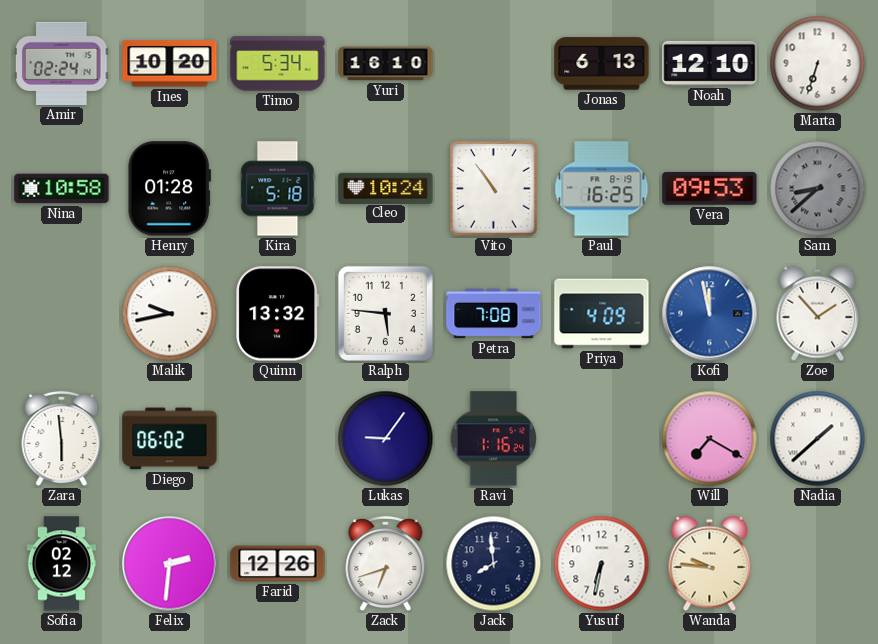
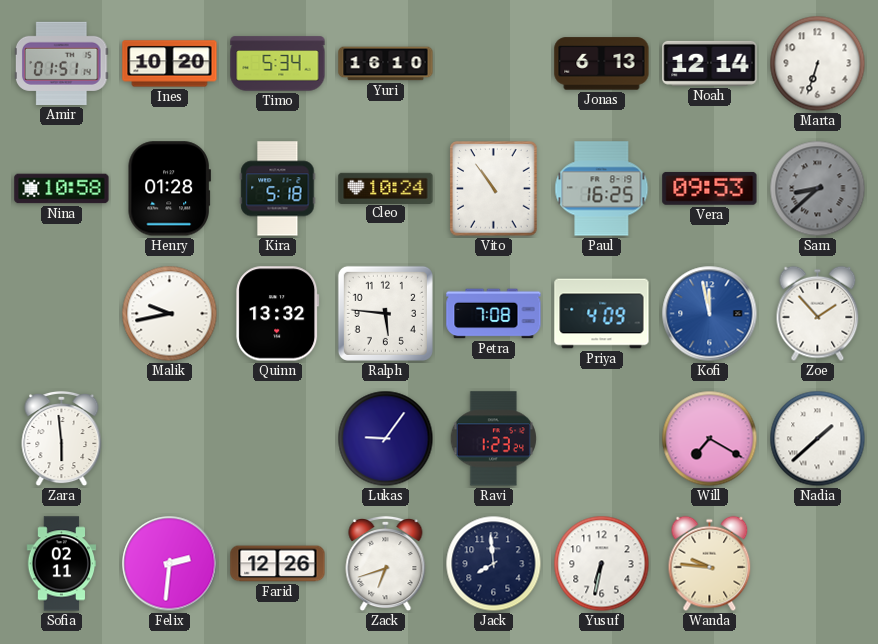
Amir: 02:24 -> 01:51 (62, 63)
Noah: 12:10 -> 12:14 (710, 63)
Diego: 06:02 -> none (170, 439)
Ravi: 1:16 -> 1:23 (493, 439)
Sofia: 02:12 -> 02:11 (62, 564)
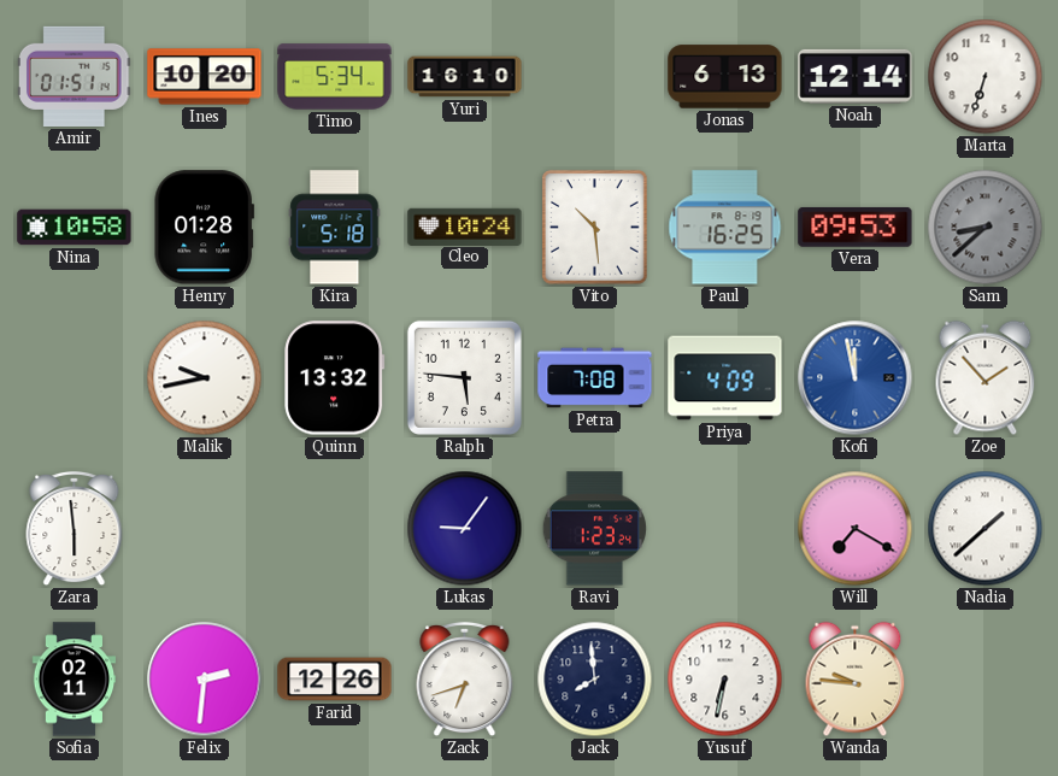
Vito: 10:54 -> 10:29 (595, 228)
